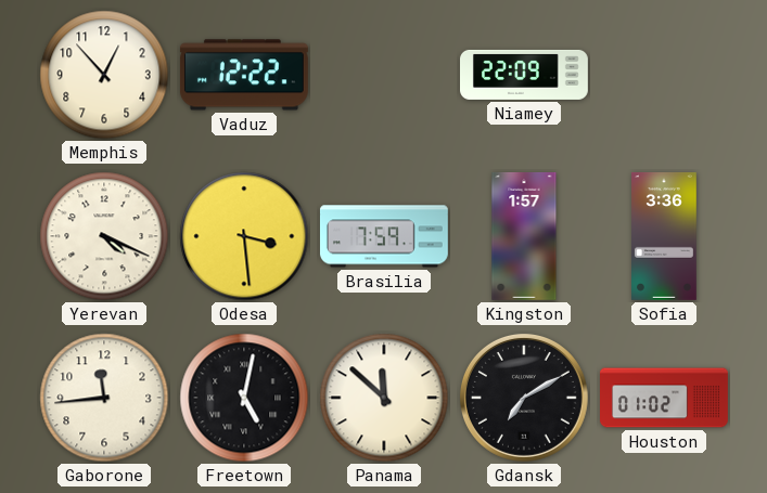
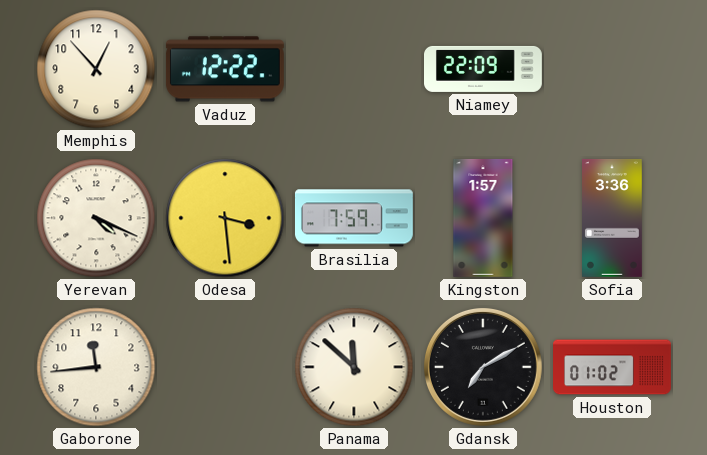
Freetown: 5:02 -> none (244, 398)
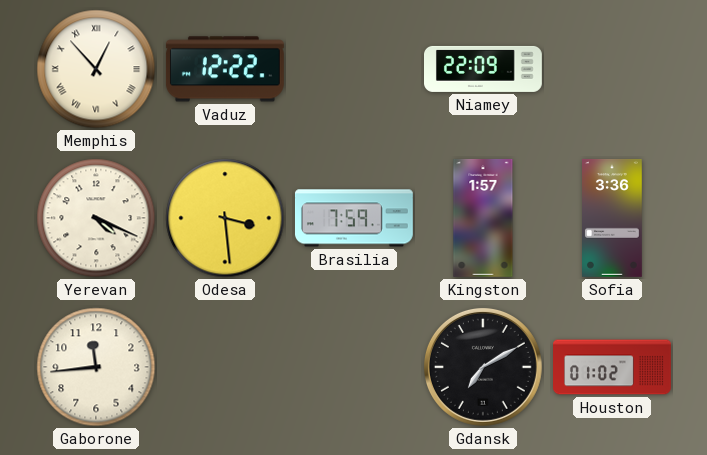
Memphis numerals: Arabic -> Roman (96, 69)
Panama: 11:52 -> none (354, 367)
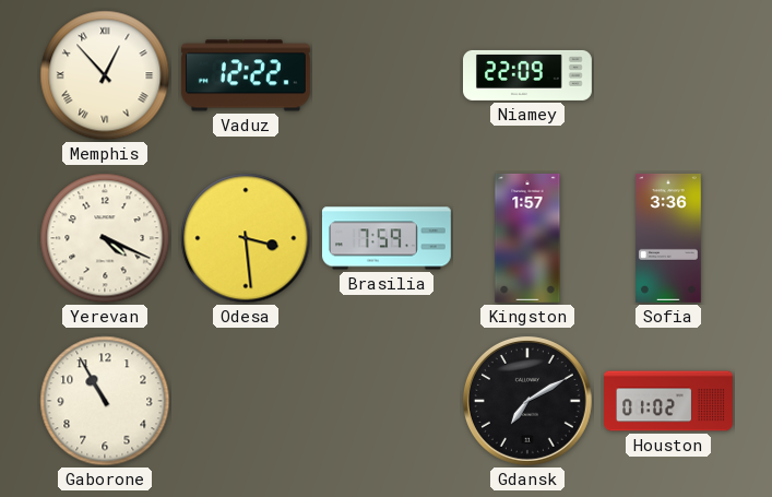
Gaborone: 11:44 -> 10:55 (105, 401)
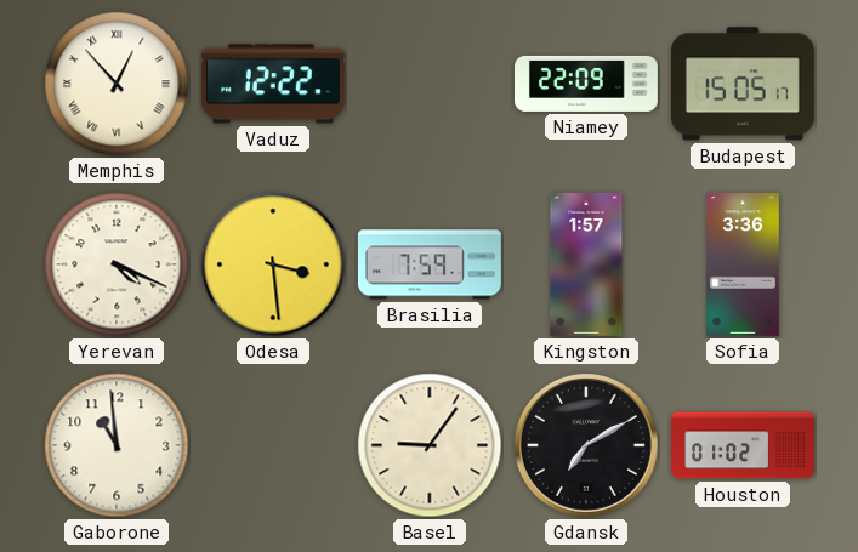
Budapest: none -> 15:05 (743, 84)
Gaborone: 10:55 -> 10:59 (117, 445)
Basel: none -> 9:06 (430, 445)
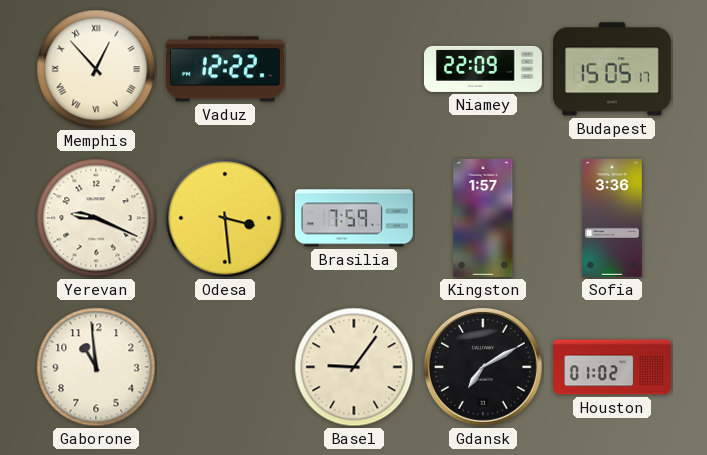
Yerevan: 4:19 -> 9:19 (96, 218)
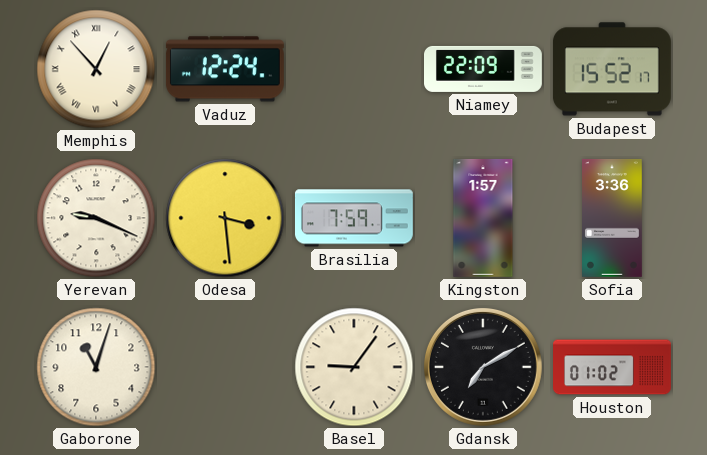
Vaduz: 12:22 -> 12:24 (225, 69)
Budapest: 15:05 -> 15:52 (612, 69)
Gaborone: 10:59 -> 11:03 (96, 367)
